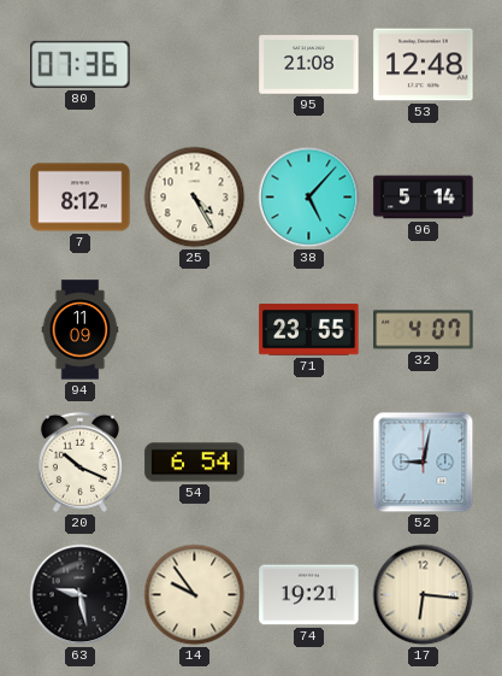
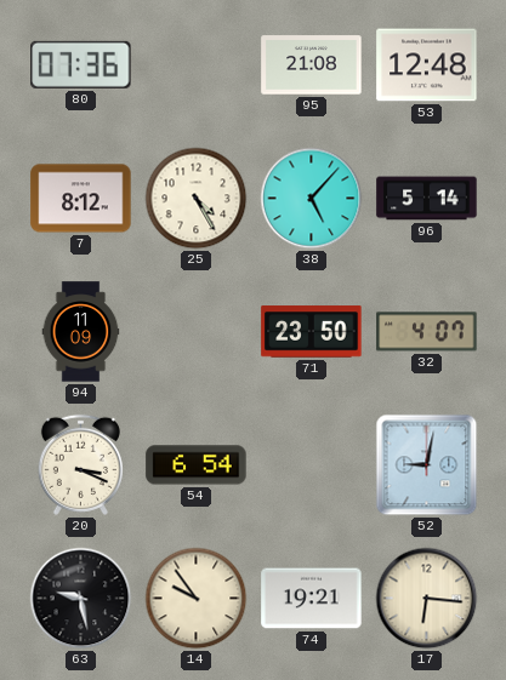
71: 23:55 -> 23:50 (312, 332)
20: 10:19 -> 3:19 (80, 464)
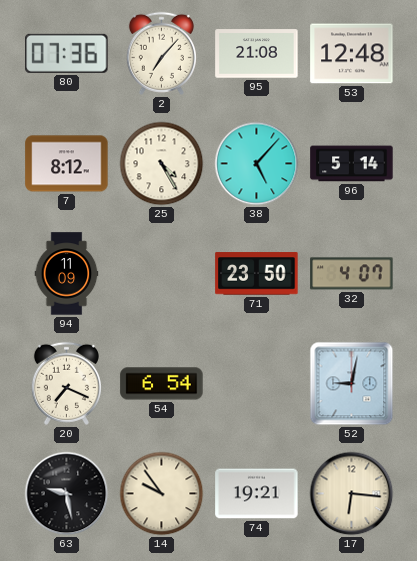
2: none -> 7:07 (161, 53)
20: 3:19 -> 7:19 (66, 383)
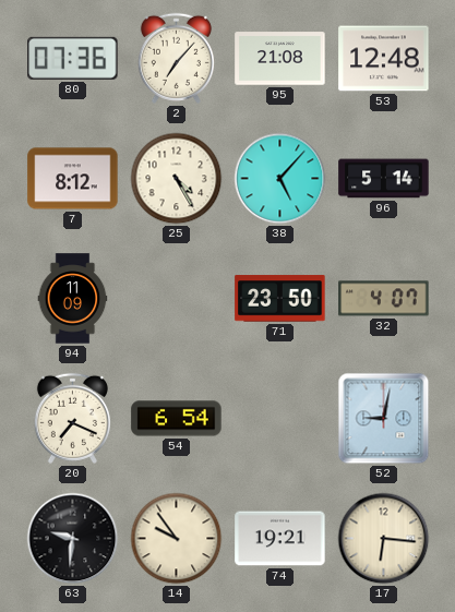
63: 9:28 -> 9:31 (73, 539)
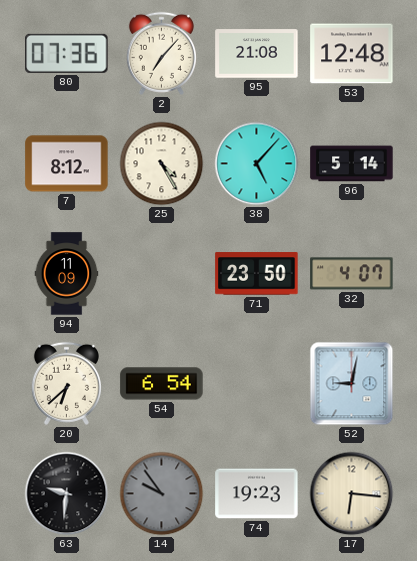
20: 7:19 -> 6:38 (66, 383)
14 dial: cream -> grey (162, 494)
74: 19:21 -> 19:23 (257, 494)
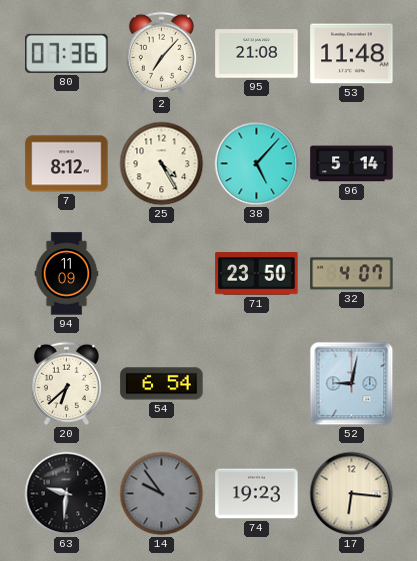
53: 12:48 -> 11:48 (352, 54)
